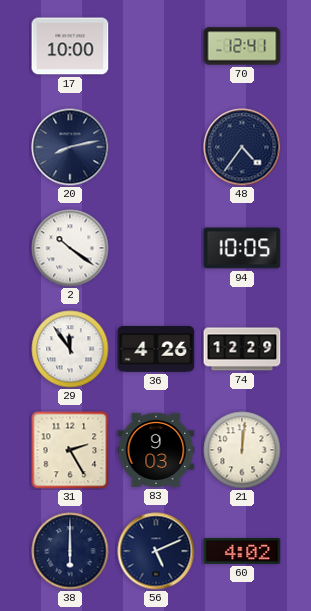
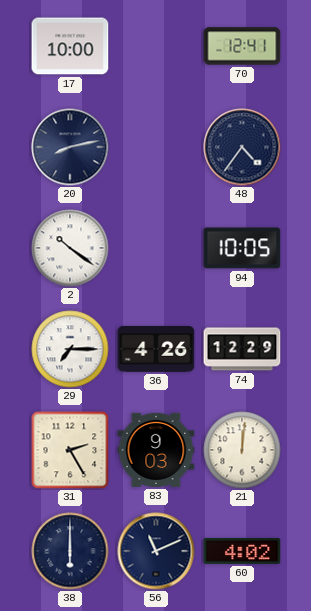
29: 11:54 -> 7:15 (70, 349)
56: 5:11 -> 11:11 (156, 551)
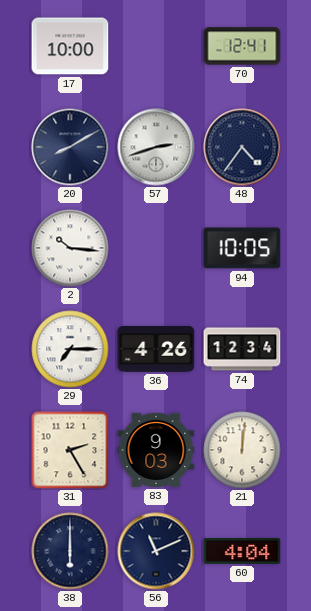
20: 8:13 -> 8:10 (70, 147)
57: none -> 2:42 (156, 147)
2: 10:21 -> 10:16 (70, 248)
74: 12:29 -> 12:34 (242, 349)
60: 4:02 -> 4:04 (242, 551)
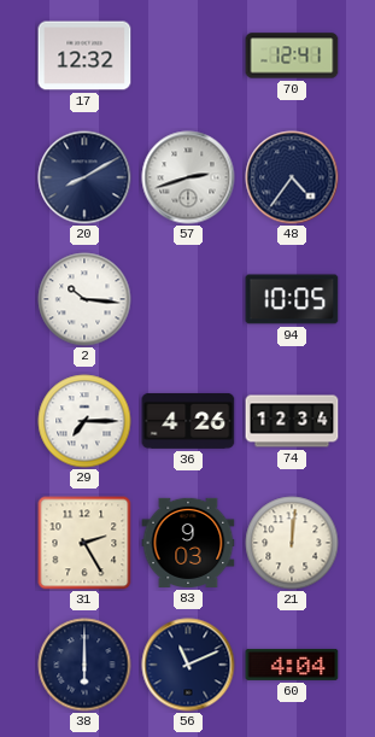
17: 10:00 -> 12:32 (84, 55)
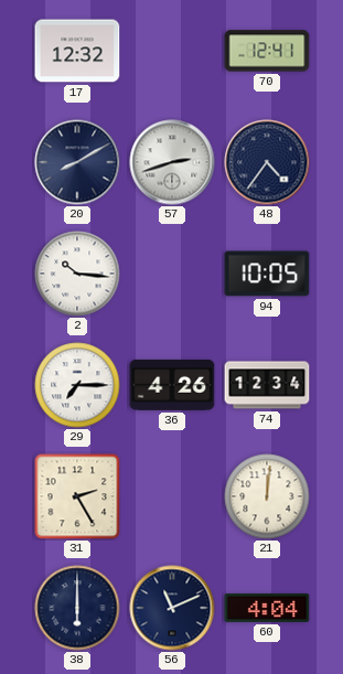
83: 9:03 -> none (188, 543)
